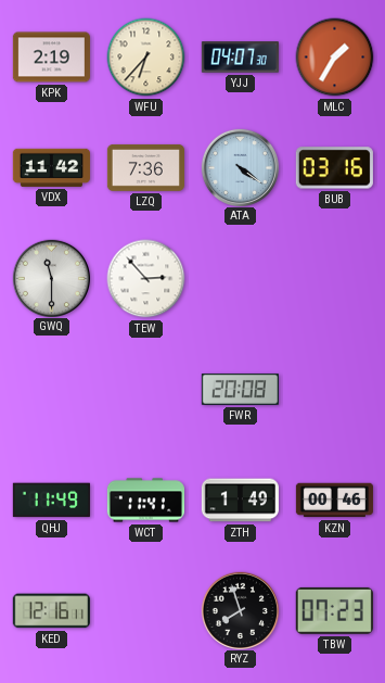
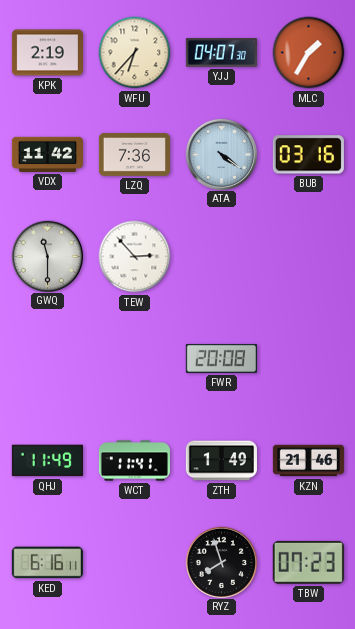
KZN: 00:46 -> 21:46 (308, 461)
KED: 12:16 -> 6:16 (47, 563)
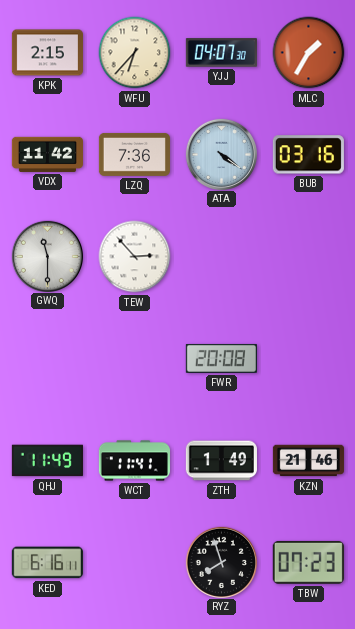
KPK: 2:19 -> 2:15 (47, 53)
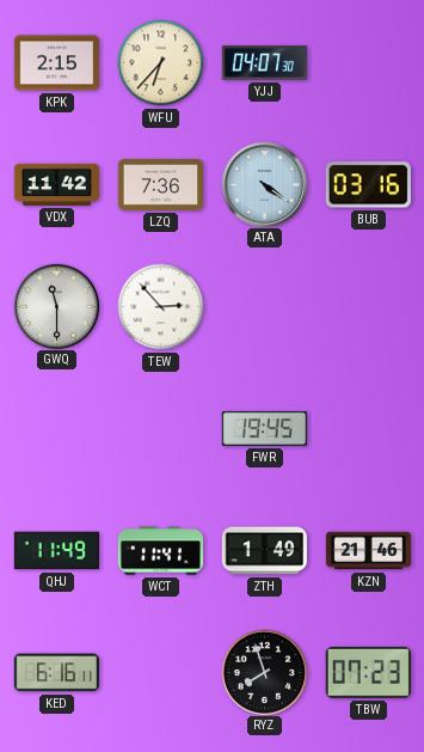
MLC: 1:35 -> none (309, 53)
FWR: 20:08 -> 19:45 (264, 428)
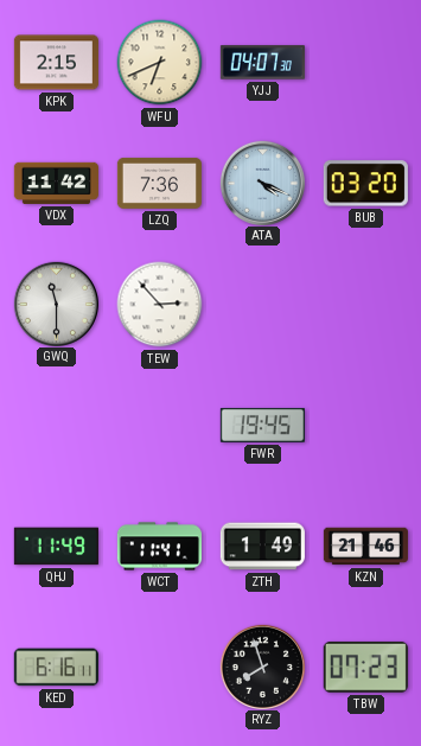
WFU: 6:37 -> 6:41 (160, 63)
ATA: 4:21 -> 4:19 (262, 183)
BUB: 03:16 -> 03:20 (365, 184)
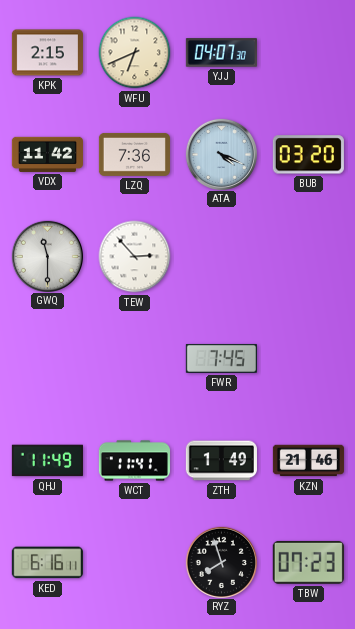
FWR: 19:45 -> 7:45 (221, 358)
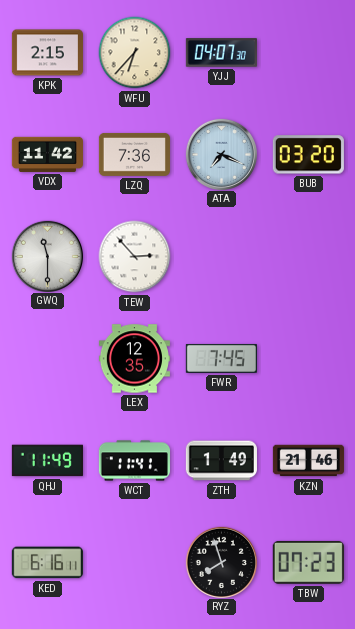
WFU: 6:41 -> 6:37 (135, 53)
ATA: 4:19 -> 7:19 (221, 154)
LEX: none -> 12:35 (134, 359)
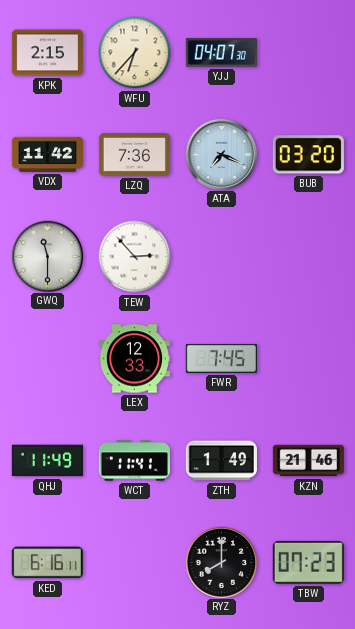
LEX: 12:35 -> 12:33 (134, 359)
RYZ: 7:57 -> 8:00 (221, 562)
